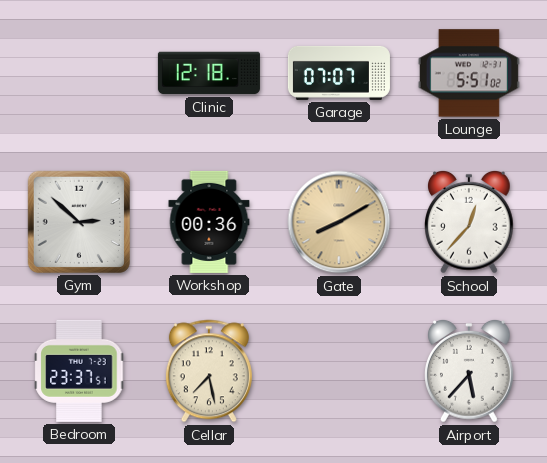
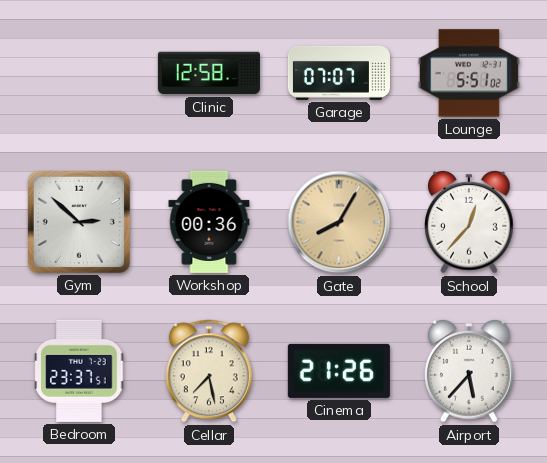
Clinic: 12:18 -> 12:58 (209, 73)
Gate: 8:10 -> 8:05 (339, 222)
Cinema: none -> 21:26 (339, 371)
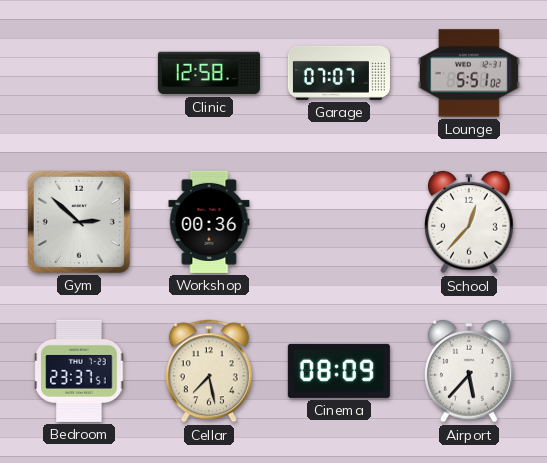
Gate: 8:05 -> none (339, 222)
Cinema: 21:26 -> 08:09 (339, 371)
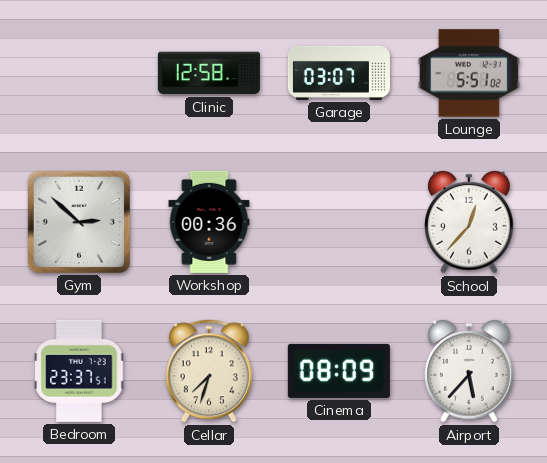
Garage: 07:07 -> 03:07 (339, 73)
Cellar: 7:28 -> 7:33 (209, 371)
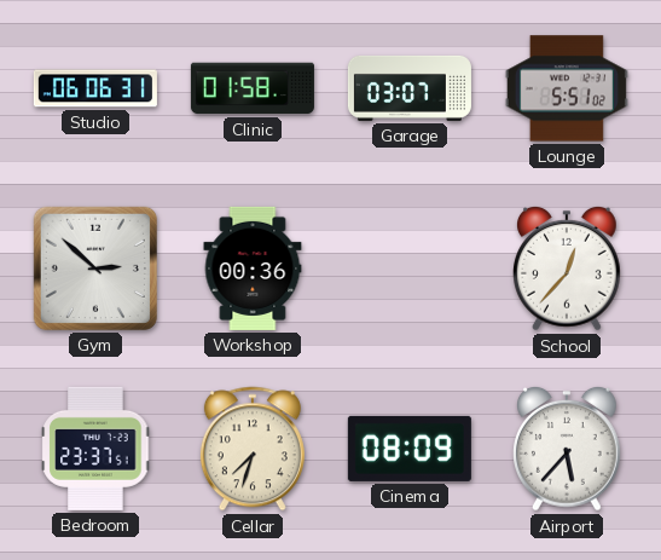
Studio: none -> 06:06 (95, 88)
Clinic: 12:58 -> 01:58 (253, 88)
